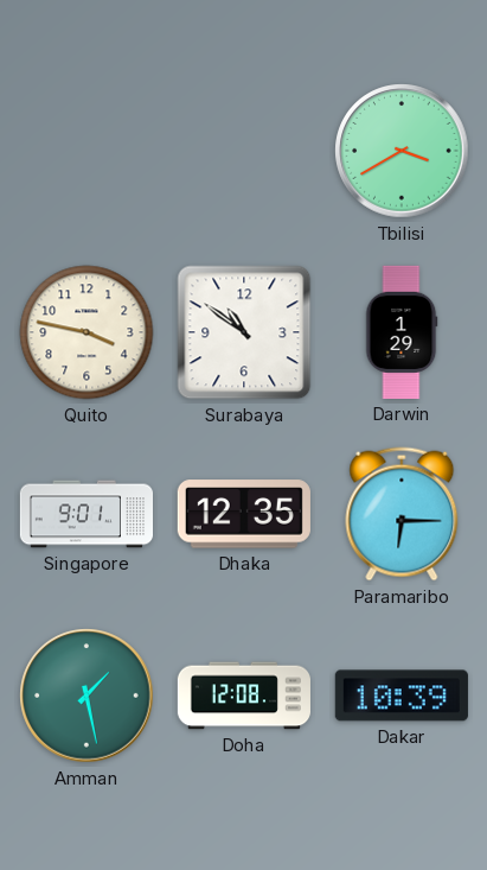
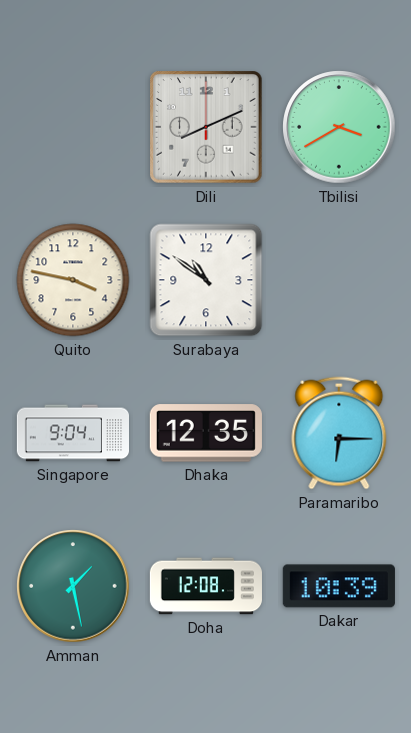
Dili: none -> 8:11 (206, 127)
Darwin: 1:29 -> none (402, 332)
Singapore: 9:01 -> 9:04 (72, 433)
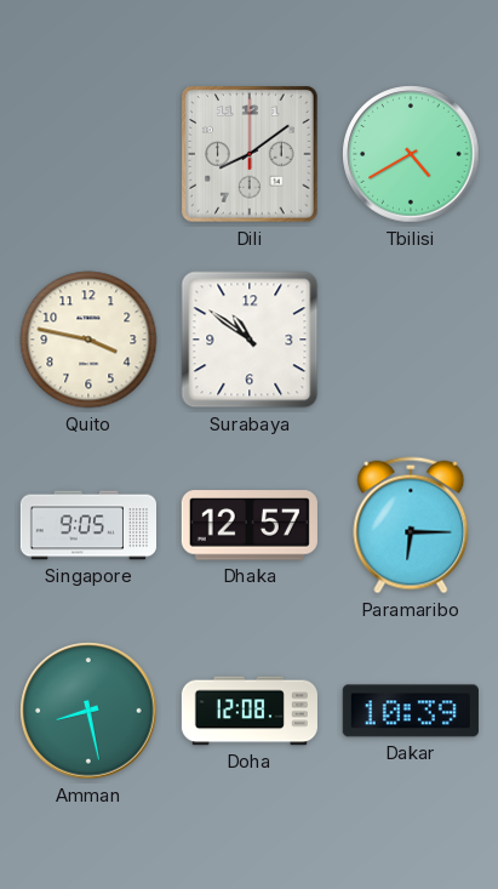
Dili: 8:11 -> 8:09 (250, 154)
Tbilisi: 3:40 -> 4:40 (411, 154)
Singapore: 9:04 -> 9:05 (87, 525)
Dhaka: 12:35 -> 12:57 (250, 525)
Amman: 1:28 -> 8:28 (88, 711)
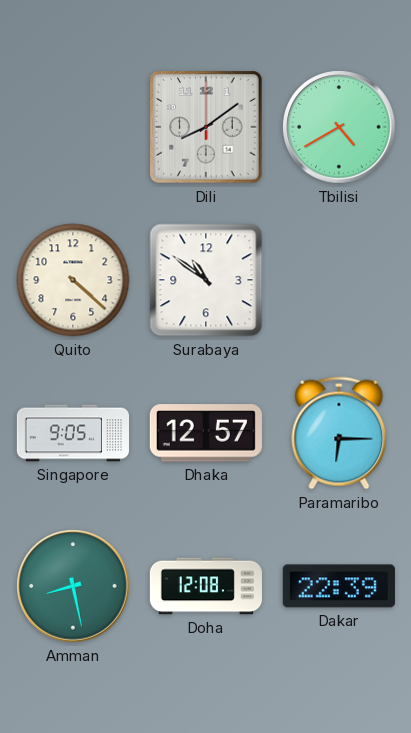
Quito: 3:47 -> 4:22 (73, 280)
Dakar: 10:39 -> 22:39 (339, 586)
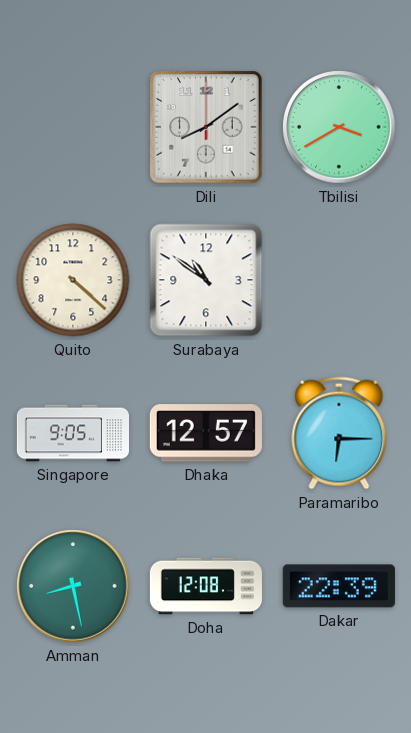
Tbilisi: 4:40 -> 3:40 (339, 127)
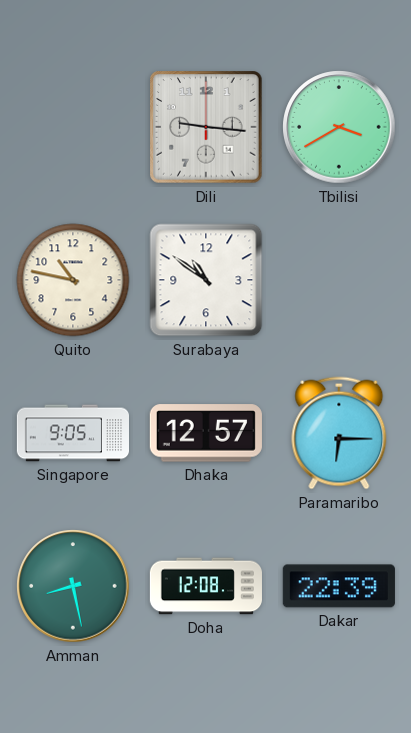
Dili: 8:09 -> 9:16 (206, 127)
Quito: 4:22 -> 10:47 (73, 280)
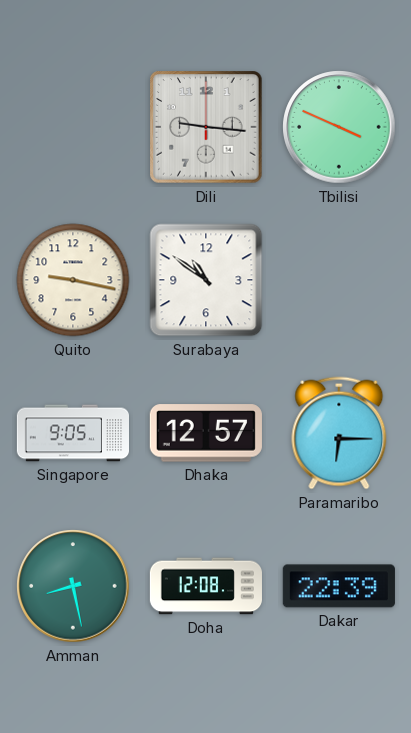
Tbilisi: 3:40 -> 3:49 (339, 127)
Quito: 10:47 -> 9:17 (73, 280)
